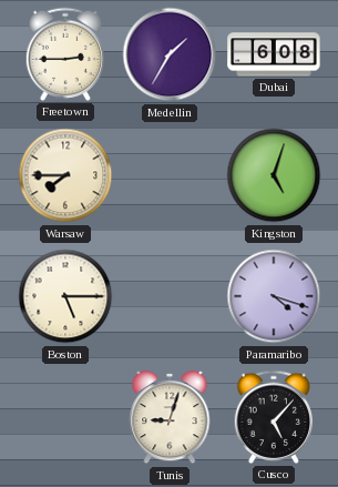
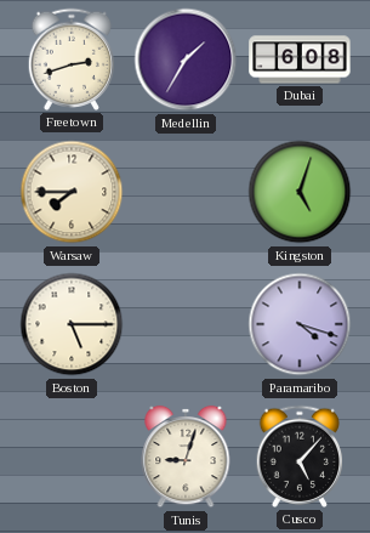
Freetown: 2:45 -> 2:42 (72, 59)
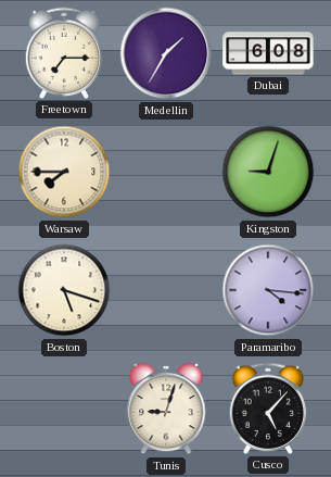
Freetown: 2:42 -> 7:15 (64, 53)
Kingston: 5:03 -> 9:03 (268, 172)
Boston: 5:15 -> 5:18 (64, 290)
Paramaribo: 4:18 -> 4:16 (268, 290)
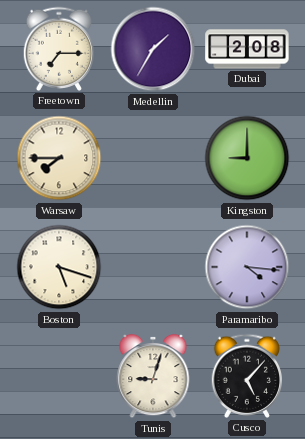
Dubai: 6:08 -> 2:08 (247, 49)
Kingston: 9:03 -> 9:00 (247, 158)
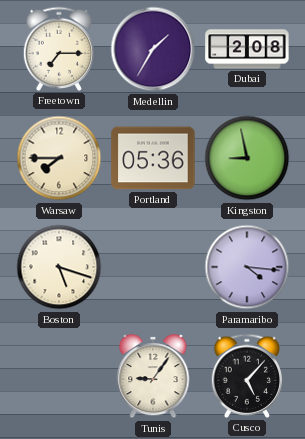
Portland: none -> 05:36 (153, 158)
Kingston: 9:00 -> 8:58 (247, 158)
Tunis: 9:03 -> 9:06 (153, 376)
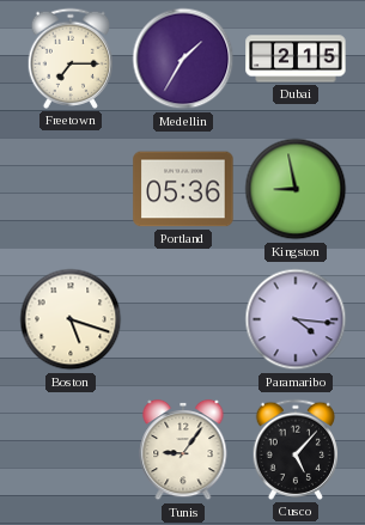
Dubai: 2:08 -> 2:15 (296, 59)
Warsaw: 7:45 -> none (59, 158)
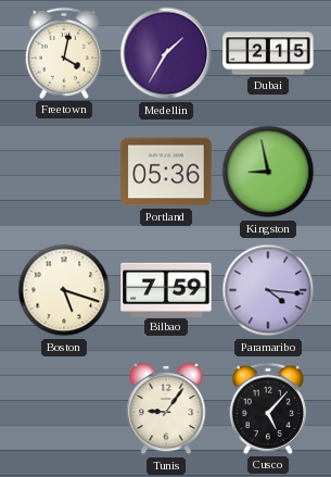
Freetown: 7:15 -> 4:02 (64, 53)
Bilbao: none -> 7:59 (166, 289)
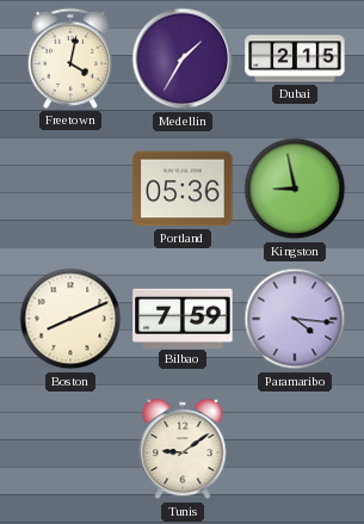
Boston: 5:18 -> 8:11 (70, 319)
Tunis: 9:06 -> 9:09 (183, 449)
Cusco: 5:07 -> none (268, 409)
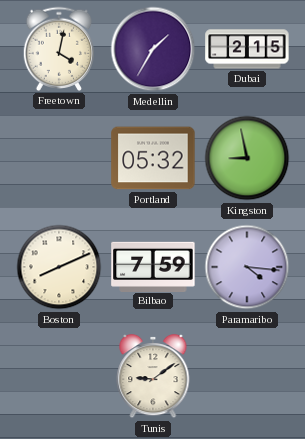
Portland: 05:36 -> 05:32 (153, 158)
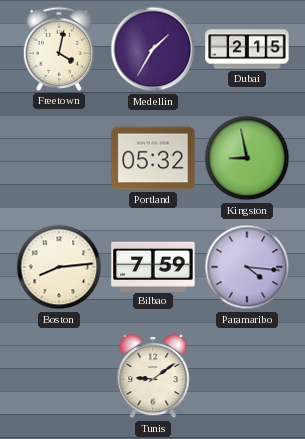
Boston: 8:11 -> 8:14 (59, 267)
